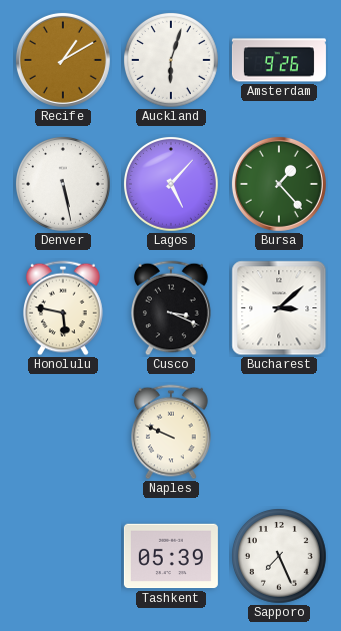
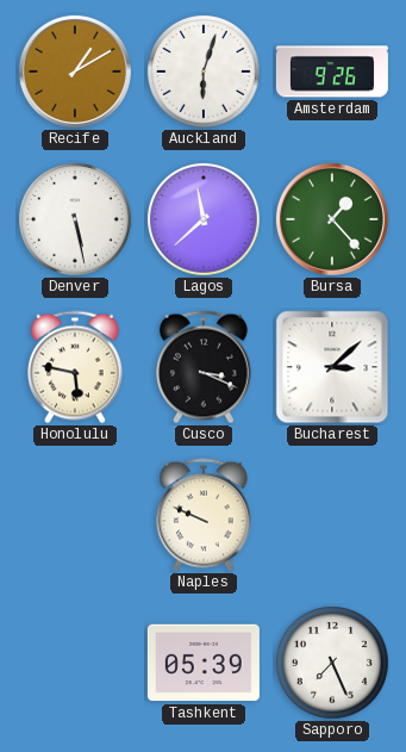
Lagos: 5:07 -> 11:38 (205, 220)
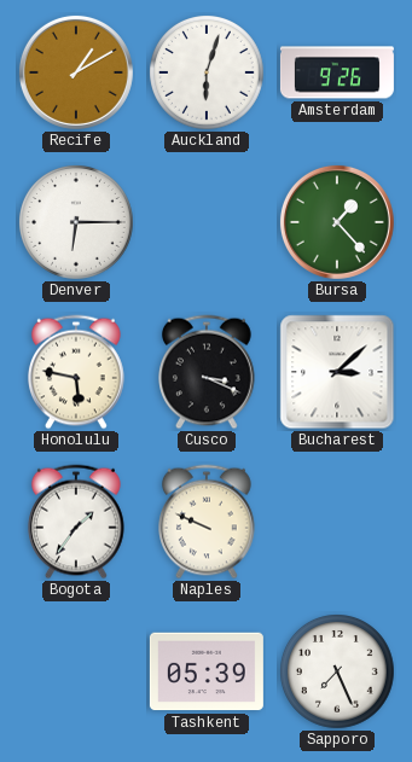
Denver: 5:28 -> 6:15 (77, 223)
Lagos: 11:38 -> none (205, 220)
Bogota: none -> 1:36 (77, 522)
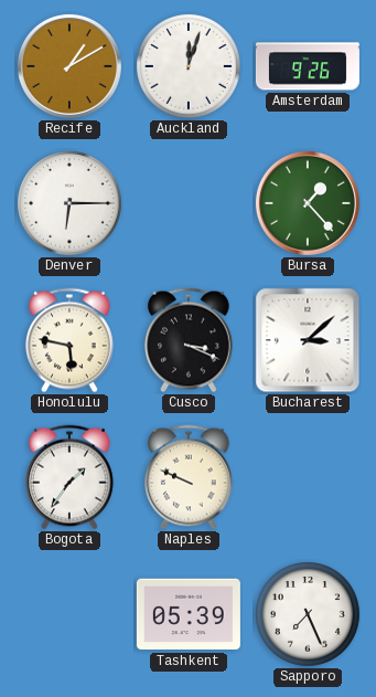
Auckland: 6:03 -> 12:03 (190, 67)
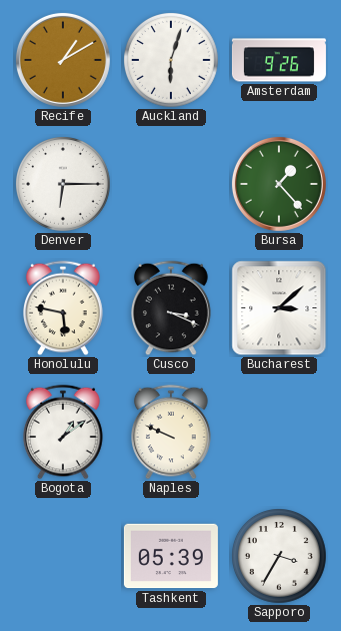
Auckland: 12:03 -> 6:03 (172, 61)
Bogota: 1:36 -> 1:09 (64, 432)
Sapporo: 7:26 -> 3:35 (280, 557)
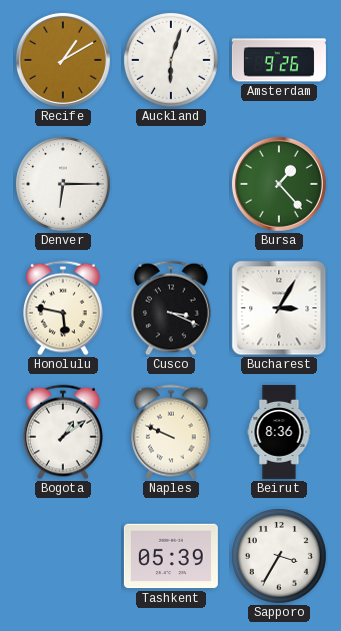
Bucharest: 3:08 -> 3:05 (279, 308)
Beirut: none -> 8:36 (279, 432)
